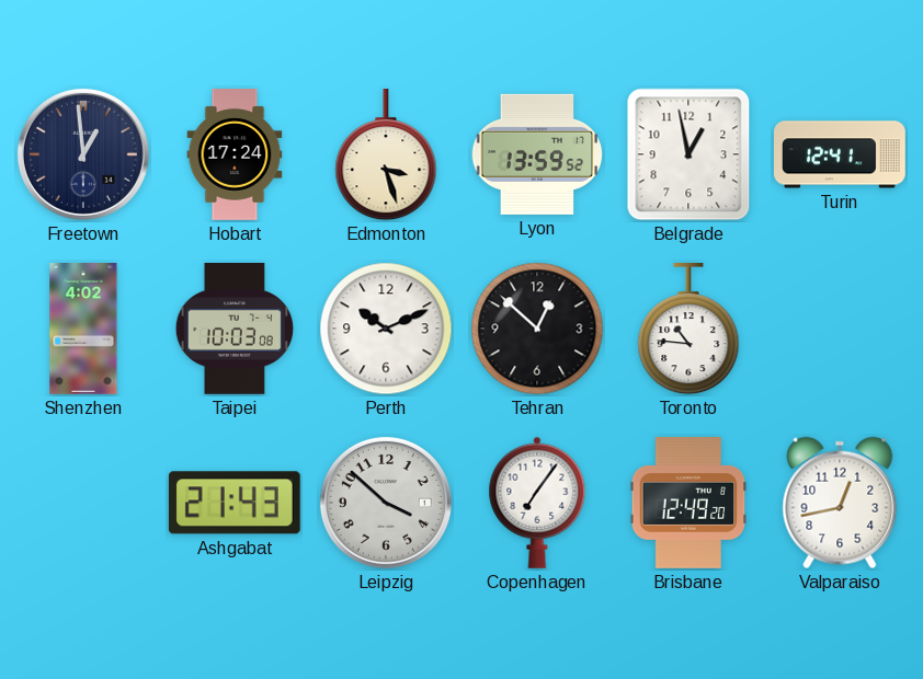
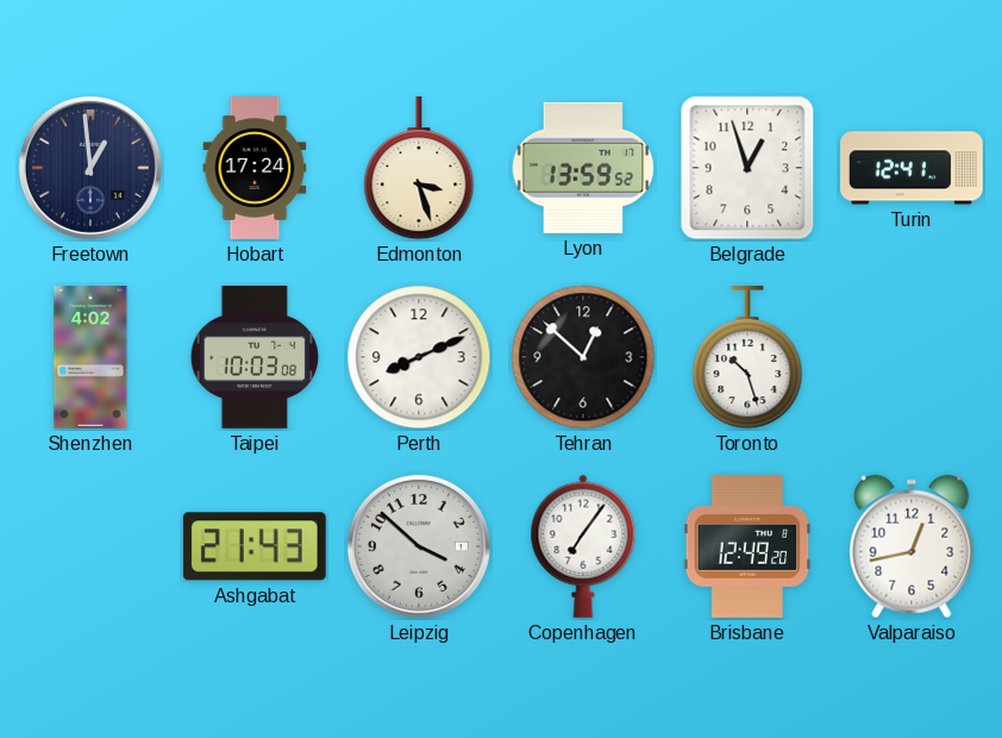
Belgrade: 12:58 -> 12:57 (747, 168)
Perth: 10:11 -> 8:11 (419, 357)
Toronto: 10:46 -> 10:27 (747, 358)
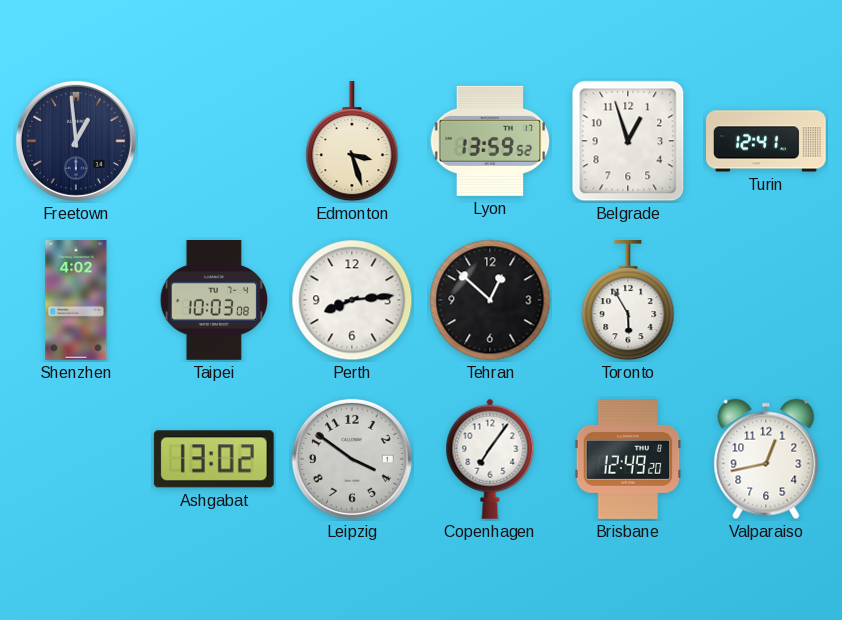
Hobart: 17:24 -> none (255, 169)
Perth: 8:11 -> 8:14 (352, 300)
Toronto: 10:27 -> 5:55 (628, 301)
Ashgabat: 21:43 -> 13:02 (214, 459)
Leipzig: 3:52 -> 3:51 (352, 459)
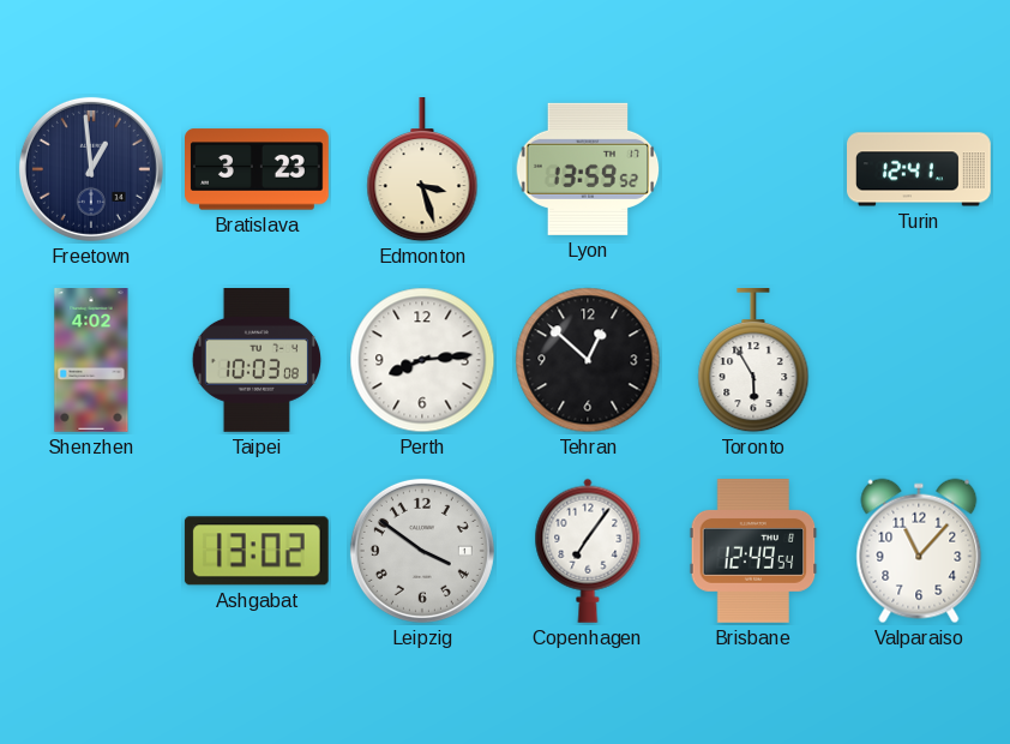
Bratislava: none -> 3:23 (258, 169)
Belgrade: 12:57 -> none (628, 141)
Brisbane: 12:49:20 -> 12:49:54 (753, 552)
Valparaiso: 12:43 -> 11:07 (919, 551)
